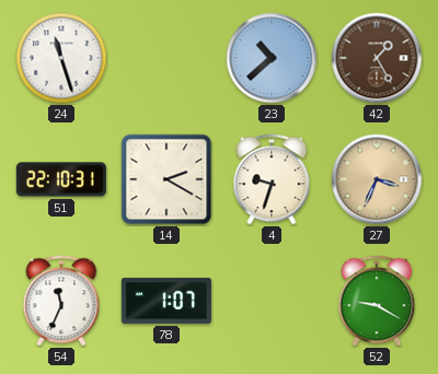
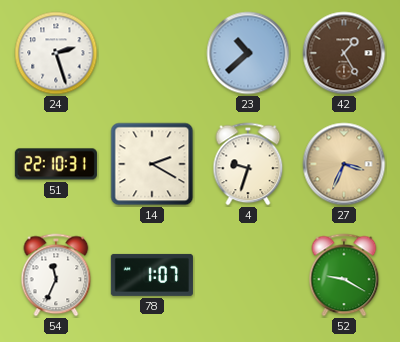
24: 11:27 -> 2:27 (56, 53)
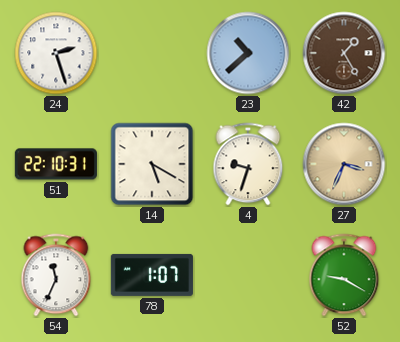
14: 2:20 -> 5:20 (152, 164)
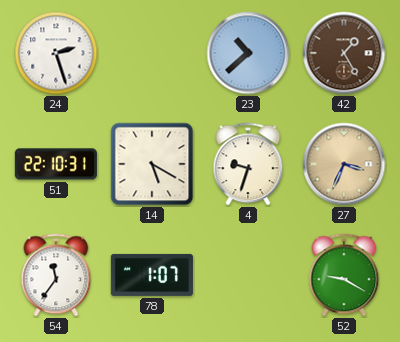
54: 11:34 -> 11:36 (56, 275)
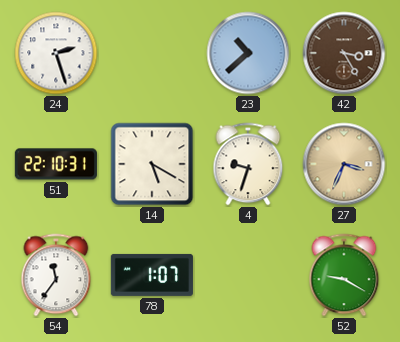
42: 1:25 -> 3:25 (344, 53)
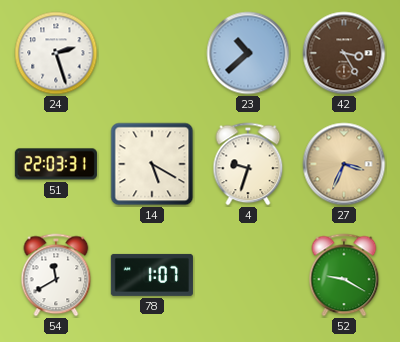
51: 22:10 -> 22:03 (56, 164)
54: 11:36 -> 11:40 (56, 275)
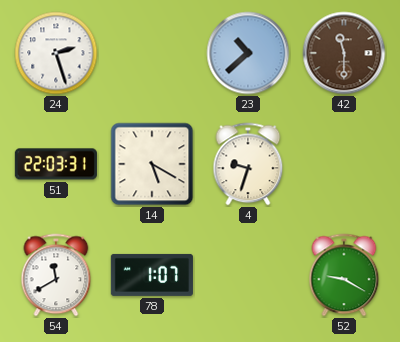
42: 3:25 -> 11:30 (344, 53)
27: 3:34 -> none (344, 164)
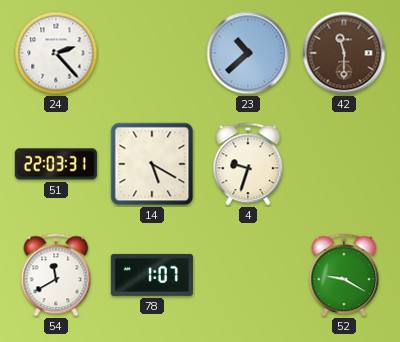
24: 2:27 -> 2:23 (56, 53)
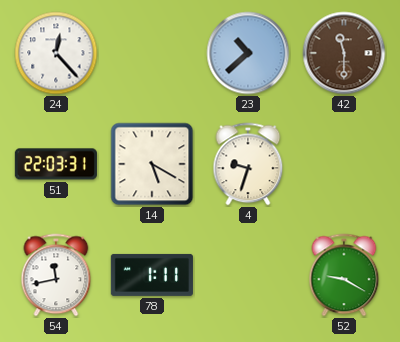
24: 2:23 -> 12:23 (56, 53)
54: 11:40 -> 11:43 (56, 275)
78: 1:07 -> 1:11 (152, 275)
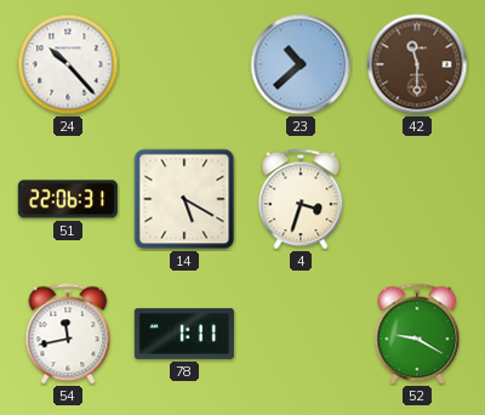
24: 12:23 -> 10:23 (68, 64)
51: 22:03 -> 22:06 (68, 199)
4: 9:33 -> 3:33 (301, 199)
